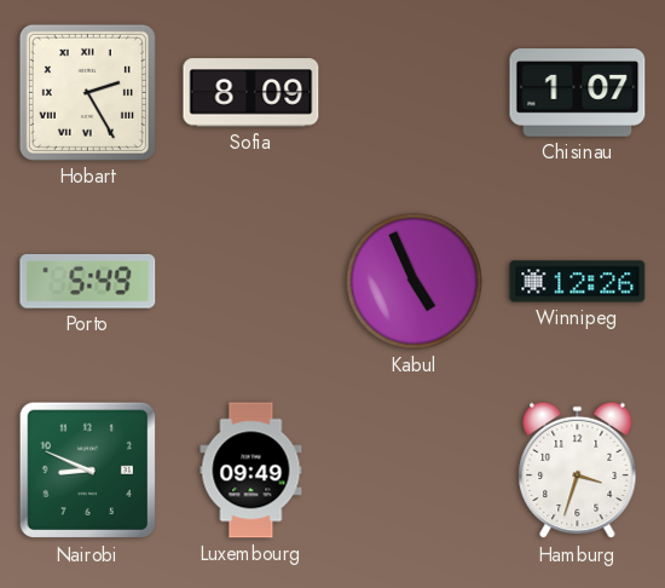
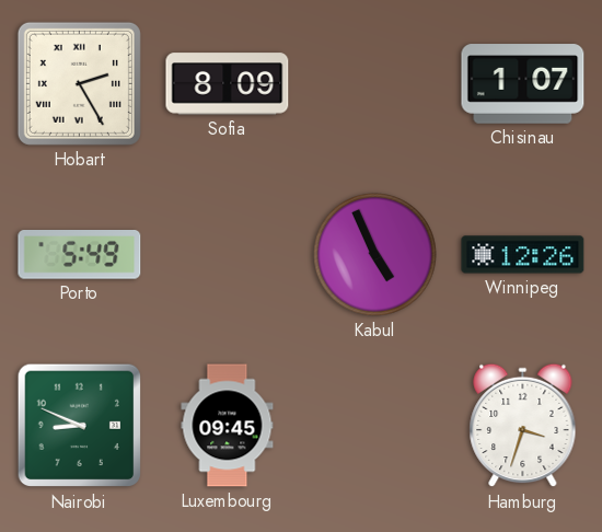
Luxembourg: 09:49 -> 09:45 (228, 426)
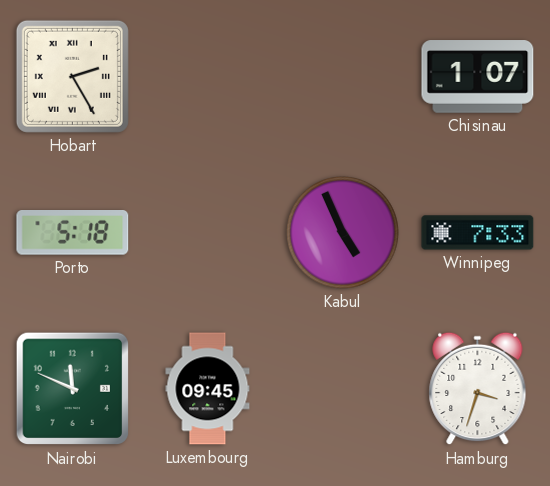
Sofia: 8:09 -> none (228, 84)
Porto: 5:49 -> 5:18 (73, 233)
Winnipeg: 12:26 -> 7:33 (478, 233)
Nairobi: 8:49 -> 11:49 (73, 389)
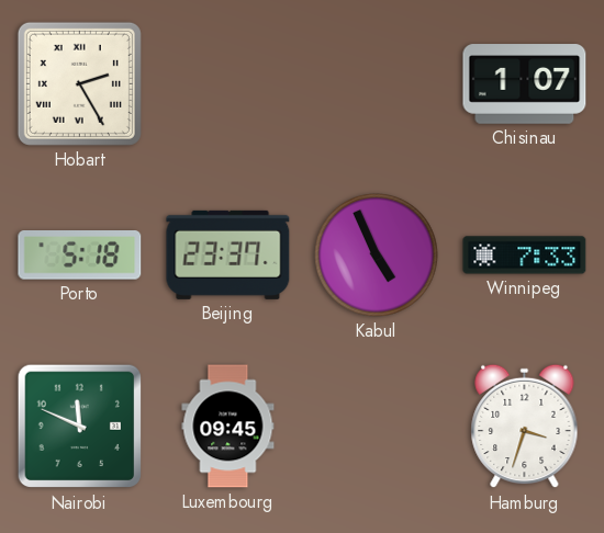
Beijing: none -> 23:37 (228, 254)
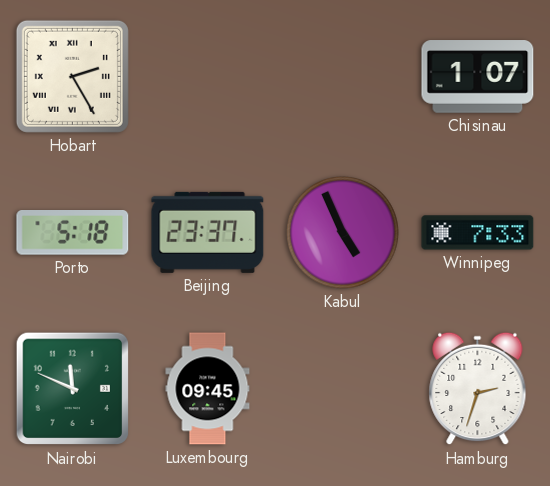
Hamburg: 3:33 -> 2:33 (478, 389)
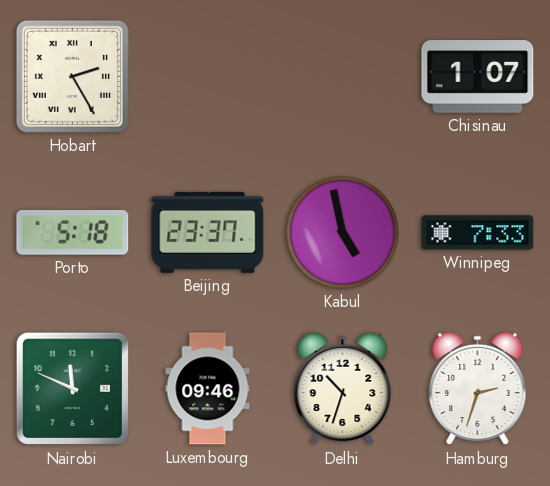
Kabul: 4:56 -> 4:58 (343, 233)
Luxembourg: 09:45 -> 09:46 (208, 389)
Delhi: none -> 10:33 (343, 389)
